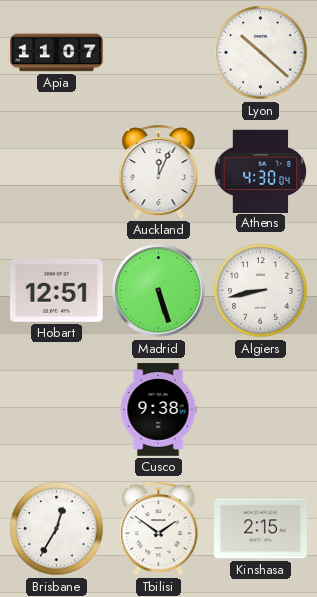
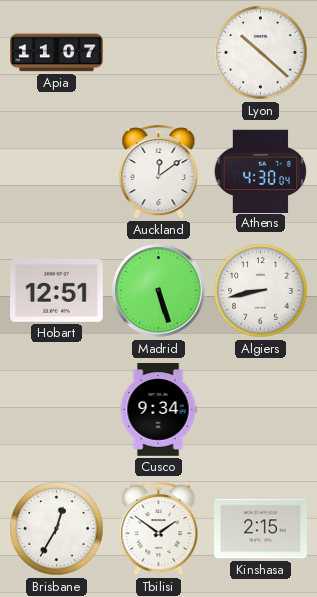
Auckland: 12:04 -> 12:09 (159, 172)
Cusco: 9:38 -> 9:34 (158, 410)
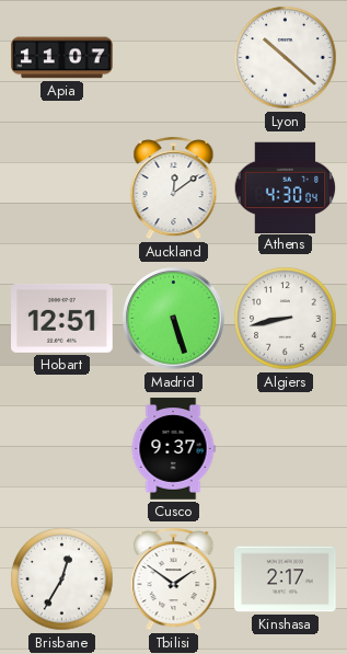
Cusco: 9:34 -> 9:37 (173, 449)
Kinshasa: 2:15 -> 2:17 (286, 580)
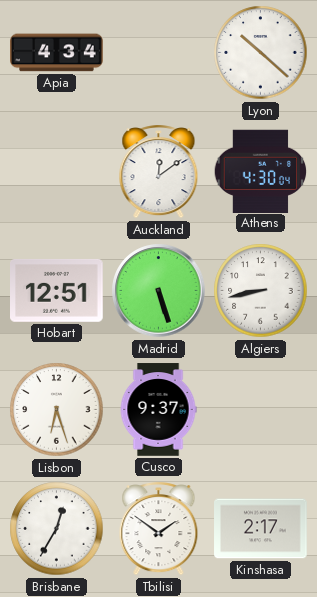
Apia: 11:07 -> 4:34 (57, 53)
Lisbon: none -> 6:27 (57, 410)
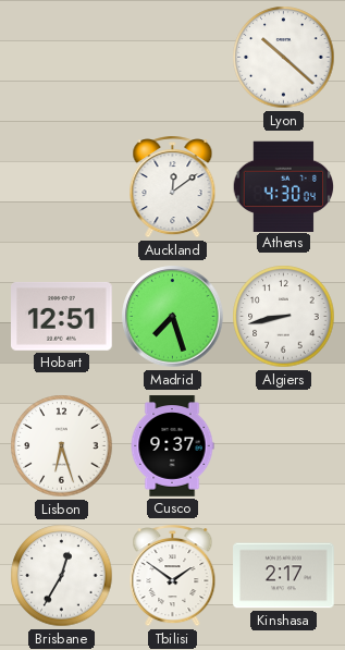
Apia: 4:34 -> none (57, 53)
Madrid: 5:27 -> 7:27 (173, 317)
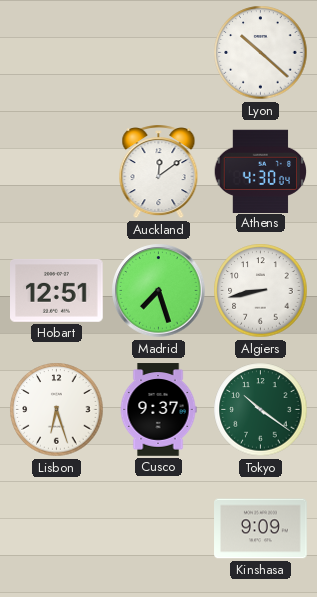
Tokyo: none -> 10:21 (261, 410)
Brisbane: 12:35 -> none (62, 576)
Tbilisi: 1:51 -> none (173, 576)
Kinshasa: 2:17 -> 9:09 (261, 529)
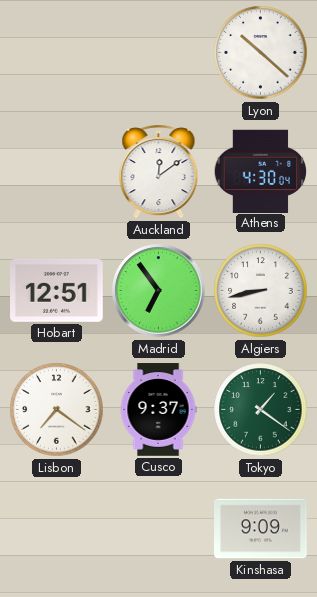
Madrid: 7:27 -> 6:54 (159, 291)
Lisbon: 6:27 -> 7:21 (57, 410)
Tokyo: 10:21 -> 1:21 (261, 410)
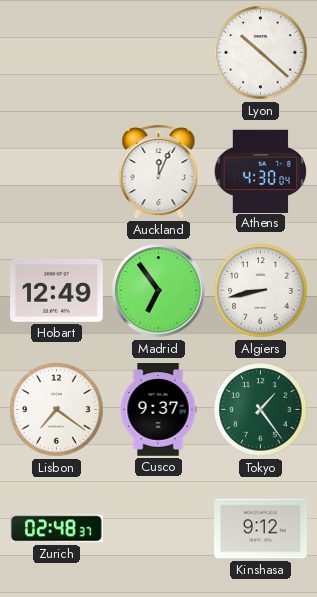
Auckland: 12:09 -> 12:04 (159, 172)
Hobart: 12:51 -> 12:49 (57, 291)
Tokyo: 1:21 -> 1:24 (261, 410)
Zurich: none -> 02:48 (57, 529)
Kinshasa: 9:09 -> 9:12 (261, 529)
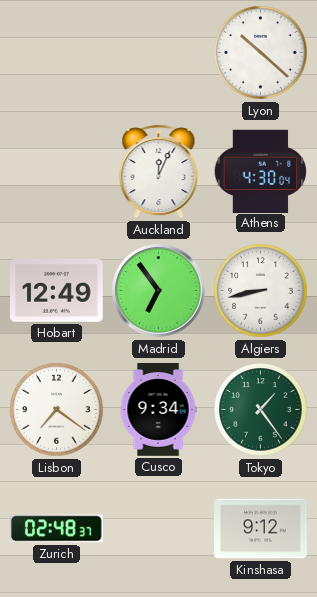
Cusco: 9:37 -> 9:34 (158, 410)
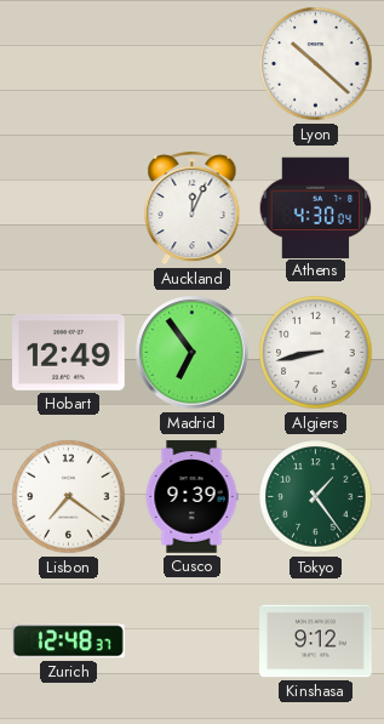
Cusco: 9:34 -> 9:39 (191, 497)
Zurich: 02:48 -> 12:48 (69, 642)
